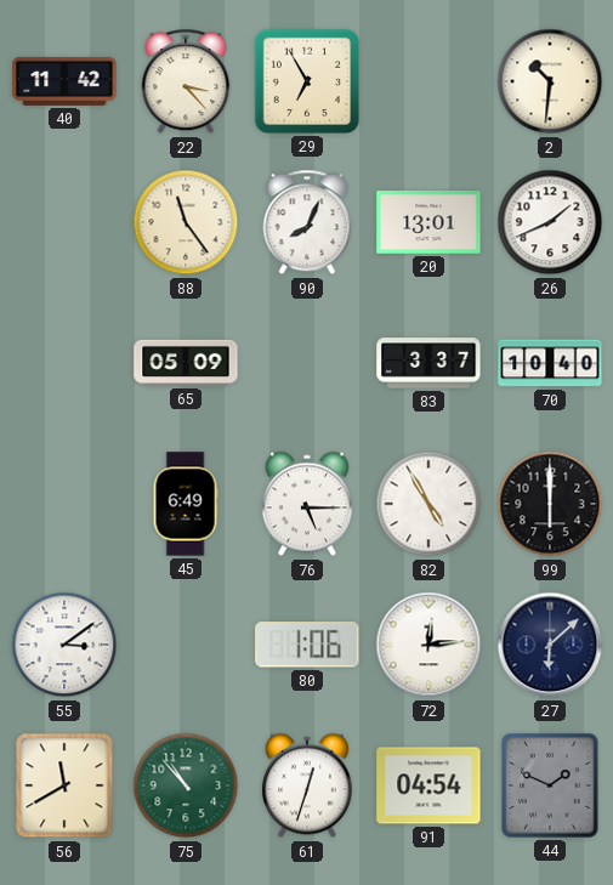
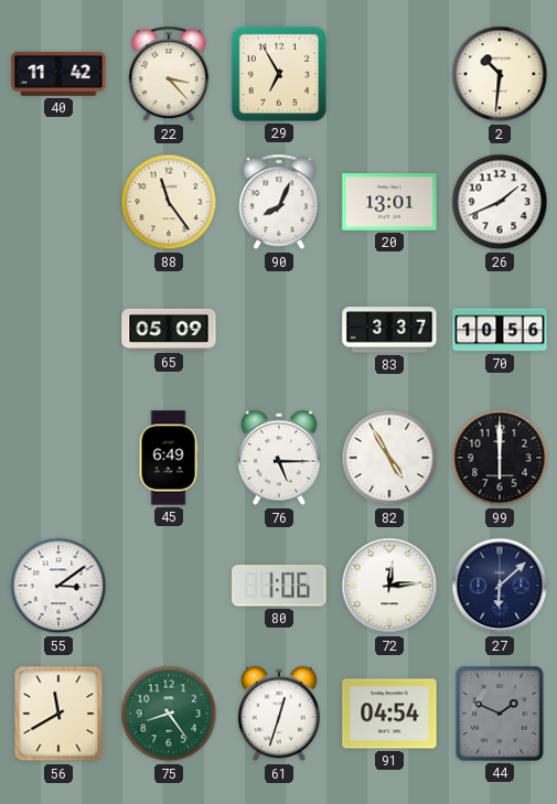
70: 10:40 -> 10:56 (500, 330)
75: 10:53 -> 8:24 (169, 714)
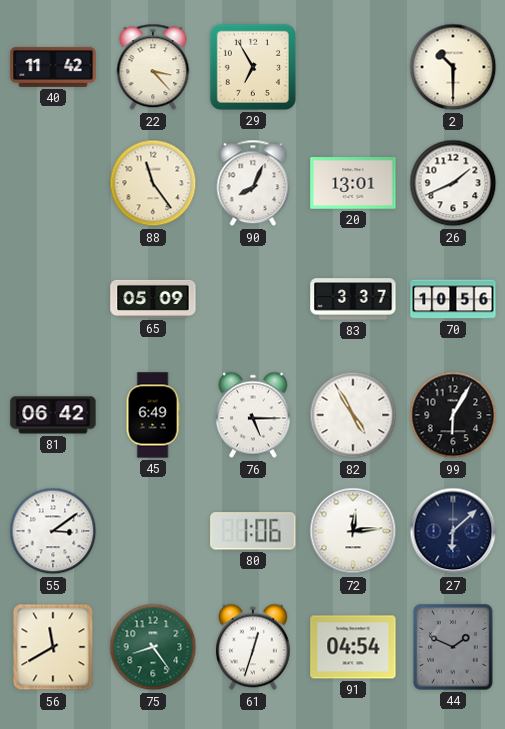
2: 10:31 -> 10:30 (453, 67)
81: none -> 06:42 (53, 415)
99: 6:00 -> 6:05 (453, 415)
